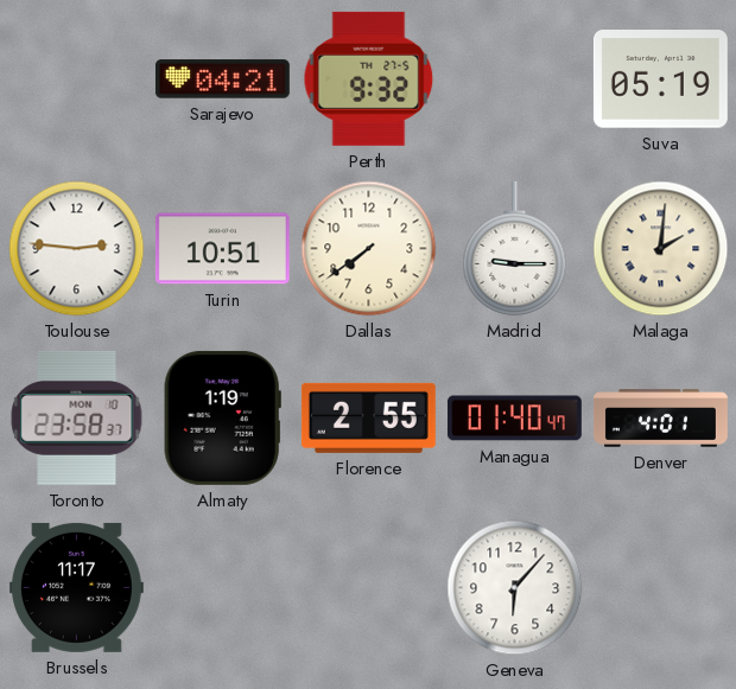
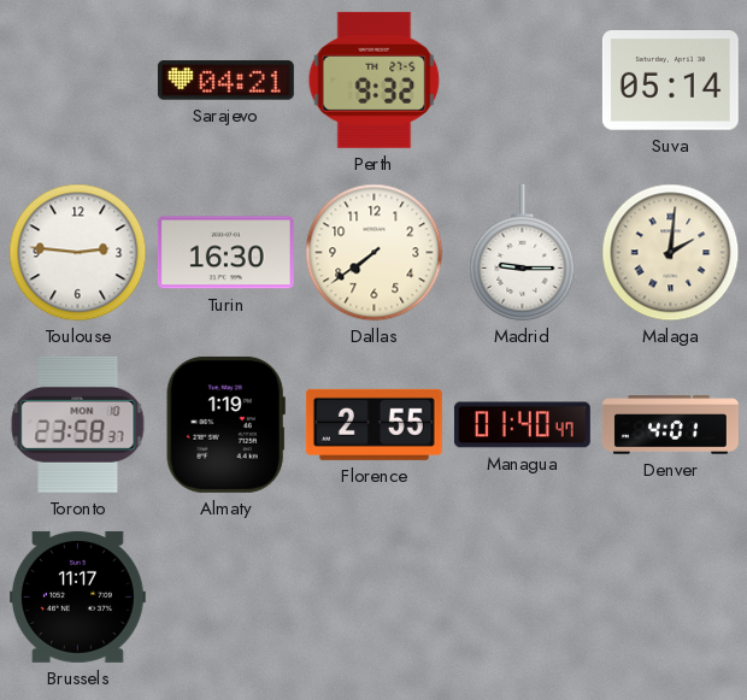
Suva: 05:19 -> 05:14 (670, 81)
Turin: 10:51 -> 16:30 (225, 253)
Geneva: 6:07 -> none (515, 588)
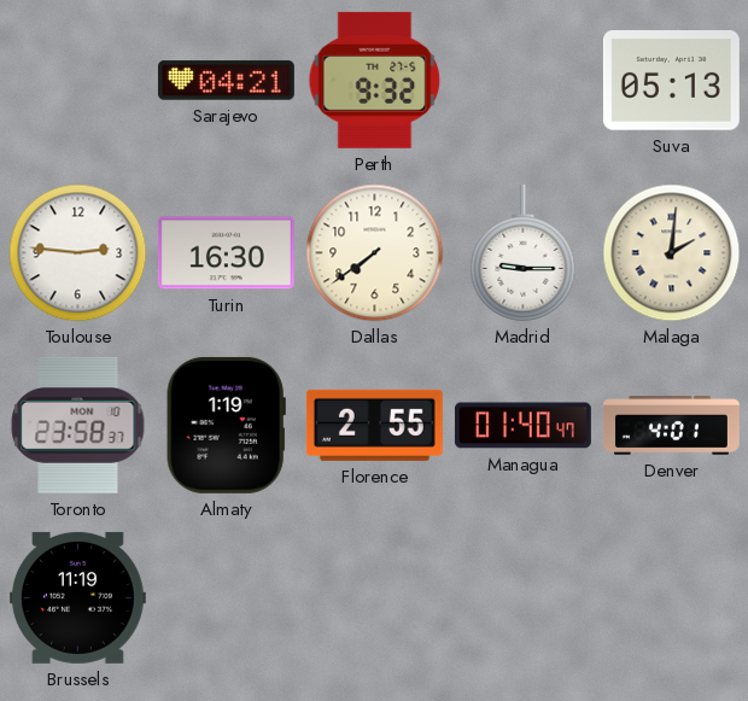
Suva: 05:14 -> 05:13 (671, 81)
Brussels: 11:17 -> 11:19 (77, 597)
